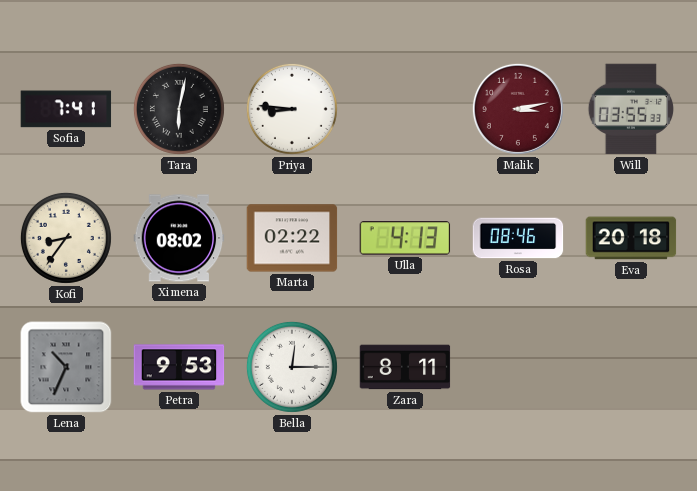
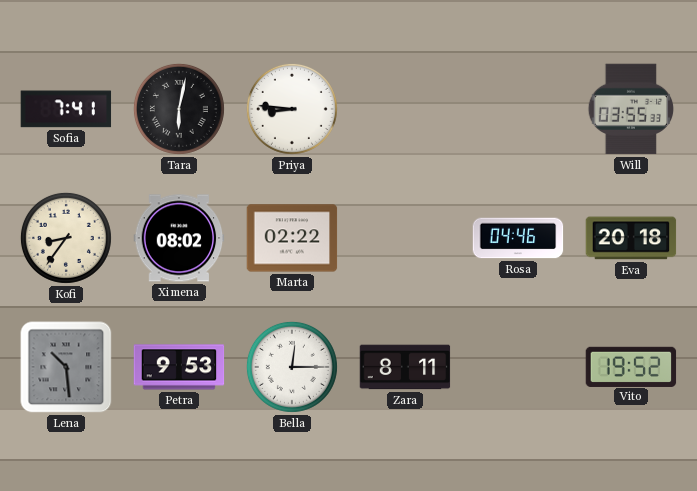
Malik: 3:13 -> none (518, 109)
Ulla: 4:13 -> none (405, 238)
Rosa: 08:46 -> 04:46 (518, 238)
Lena: 10:34 -> 10:29 (66, 367)
Vito: none -> 19:52 (631, 366)
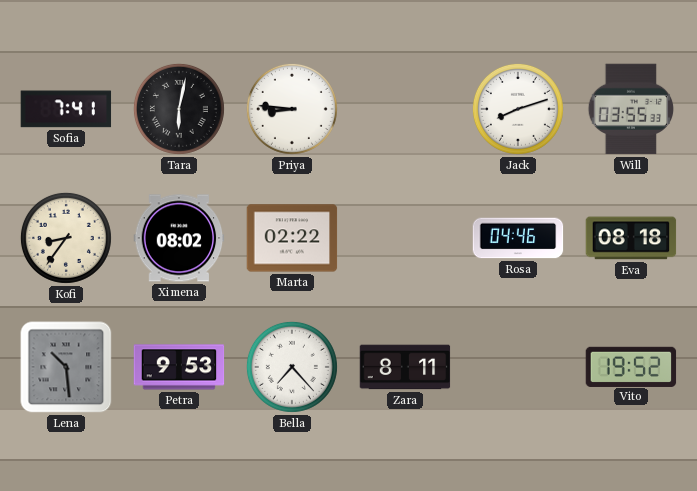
Jack: none -> 8:12 (518, 109)
Eva: 20:18 -> 08:18 (631, 238)
Bella: 12:15 -> 7:23 (292, 367)
